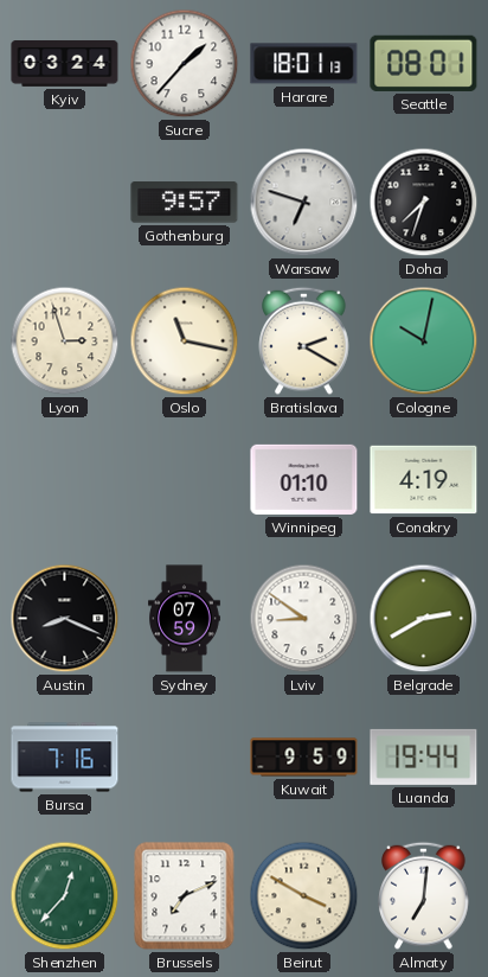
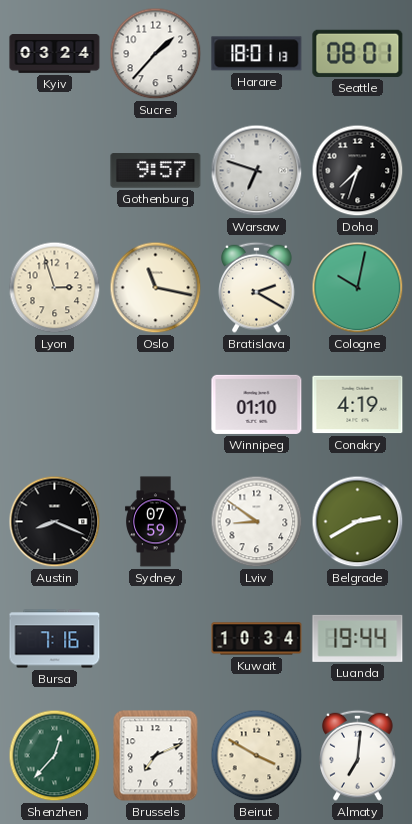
Kuwait: 9:59 -> 10:34 (257, 639)
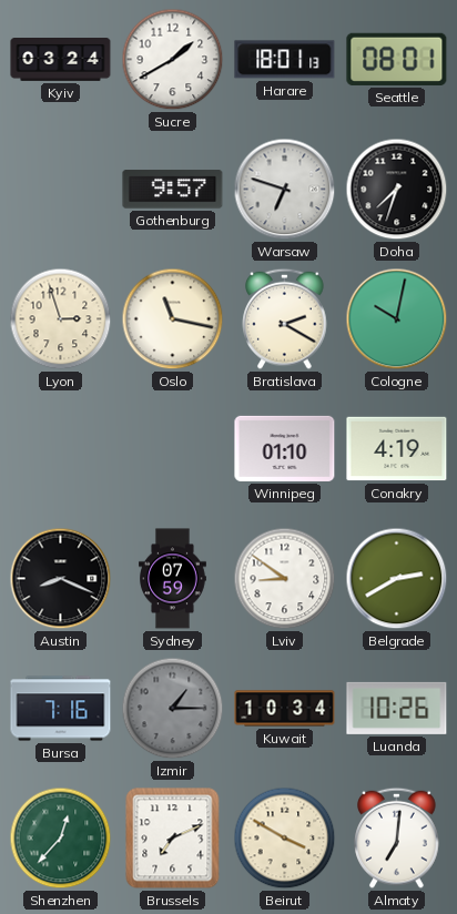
Sucre: 1:37 -> 1:40 (173, 60)
Izmir: none -> 1:15 (173, 709)
Luanda: 19:44 -> 10:26 (397, 708)
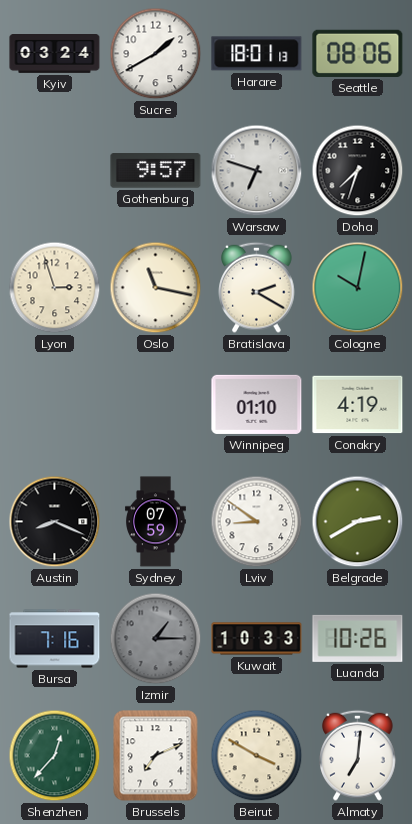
Seattle: 08:01 -> 08:06 (358, 53)
Kuwait: 10:34 -> 10:33 (257, 639)
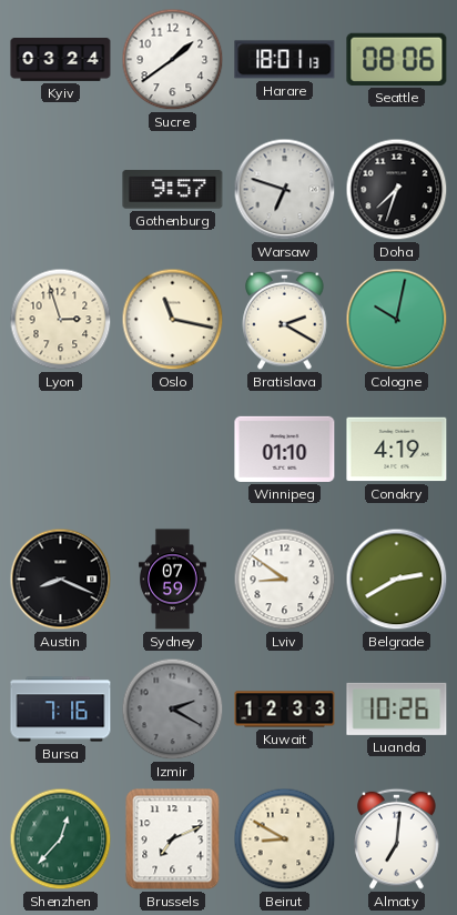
Sucre: 1:40 -> 1:39 (173, 60)
Izmir: 1:15 -> 2:20 (173, 710)
Kuwait: 10:33 -> 12:33 (285, 710)
Beirut: 3:50 -> 8:50 (285, 839)
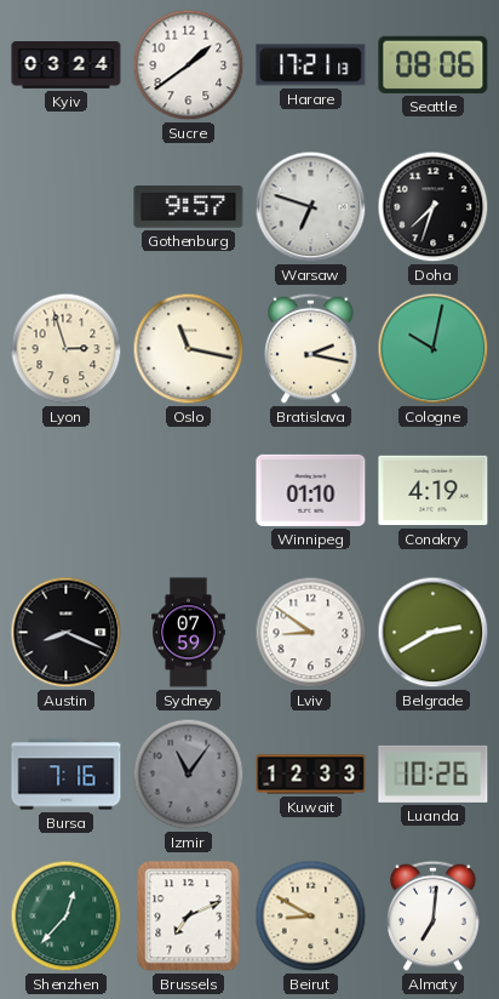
Harare: 18:01 -> 17:21 (311, 65)
Bratislava: 2:20 -> 2:17 (311, 348)
Izmir: 2:20 -> 11:06 (189, 775)
